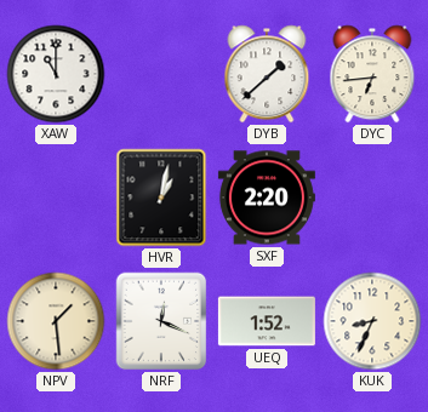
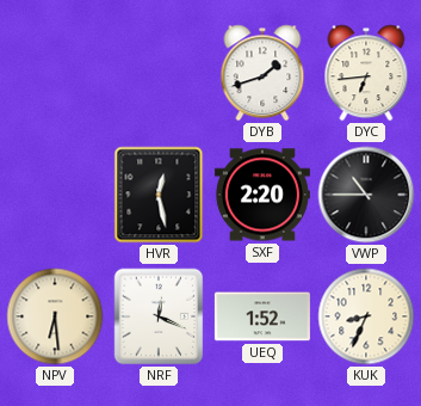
XAW: 11:00 -> none (56, 74)
DYB: 1:38 -> 1:42 (262, 73)
HVR: 1:02 -> 12:28 (159, 195)
VWP: none -> 10:45 (366, 195)
NPV: 1:29 -> 6:29 (55, 316)
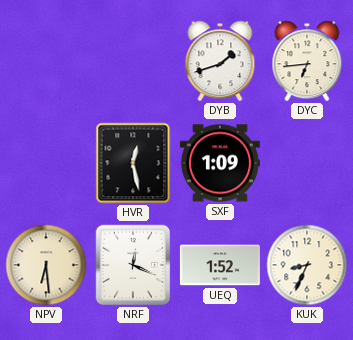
SXF: 2:20 -> 1:09 (220, 163)
VWP: 10:45 -> none (366, 195)
